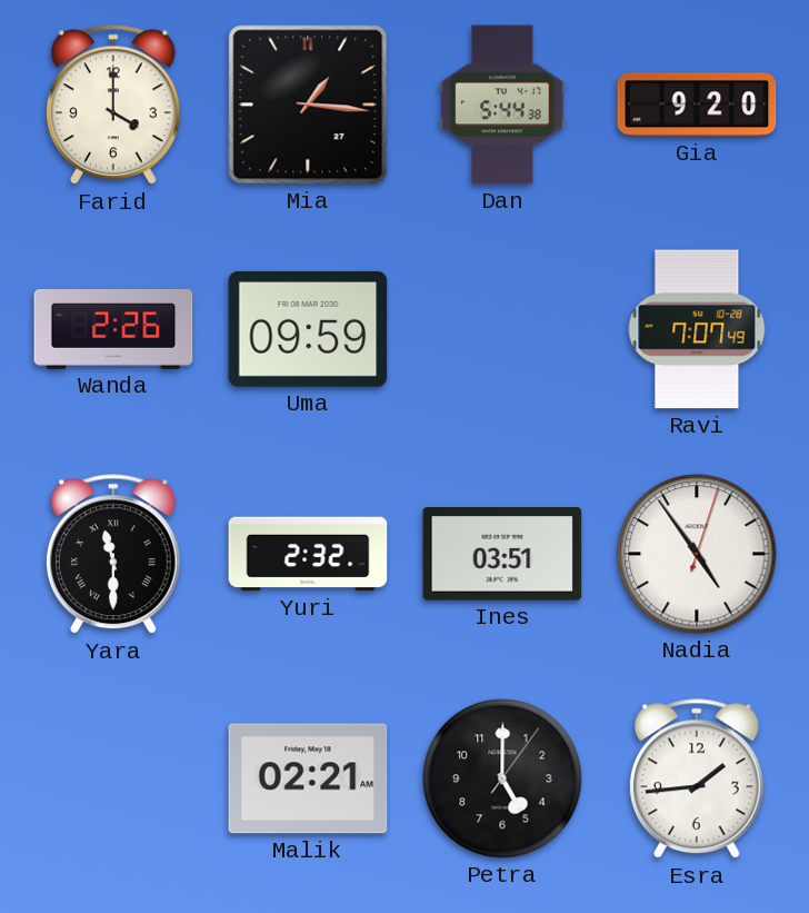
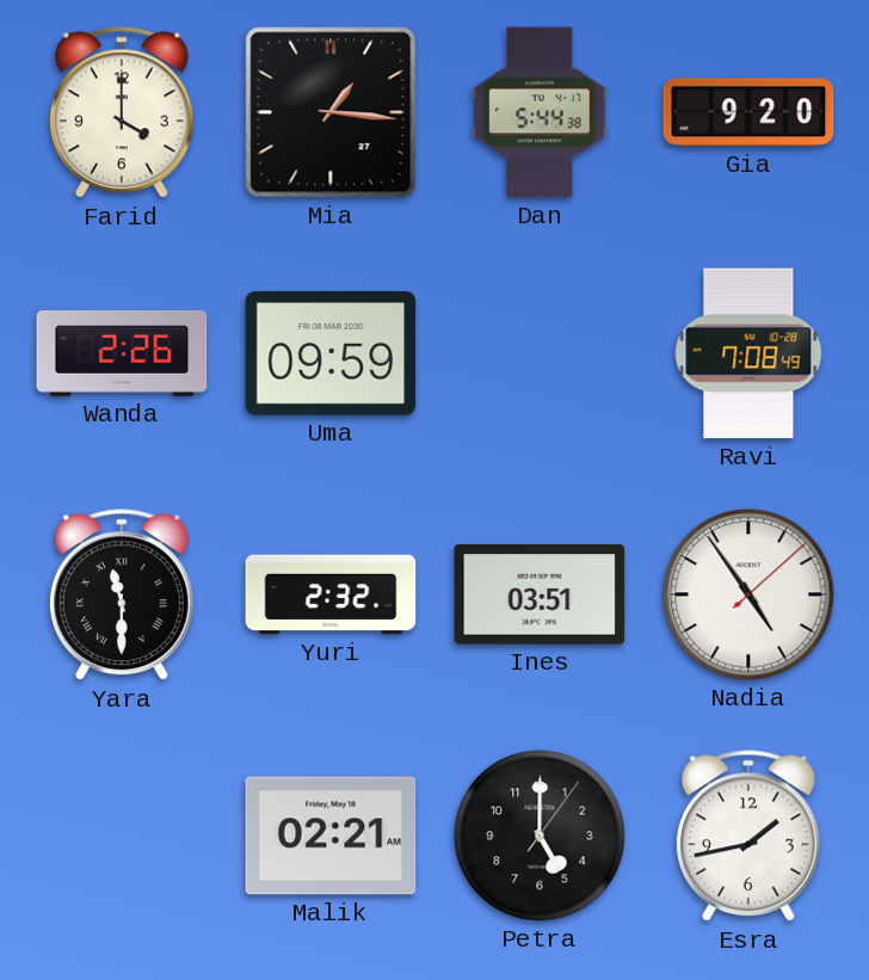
Ravi: 7:07 -> 7:08 (748, 353)
Nadia: 4:54:03 -> 4:54:08 (748, 594)
Esra: 1:44 -> 1:43 (748, 837)
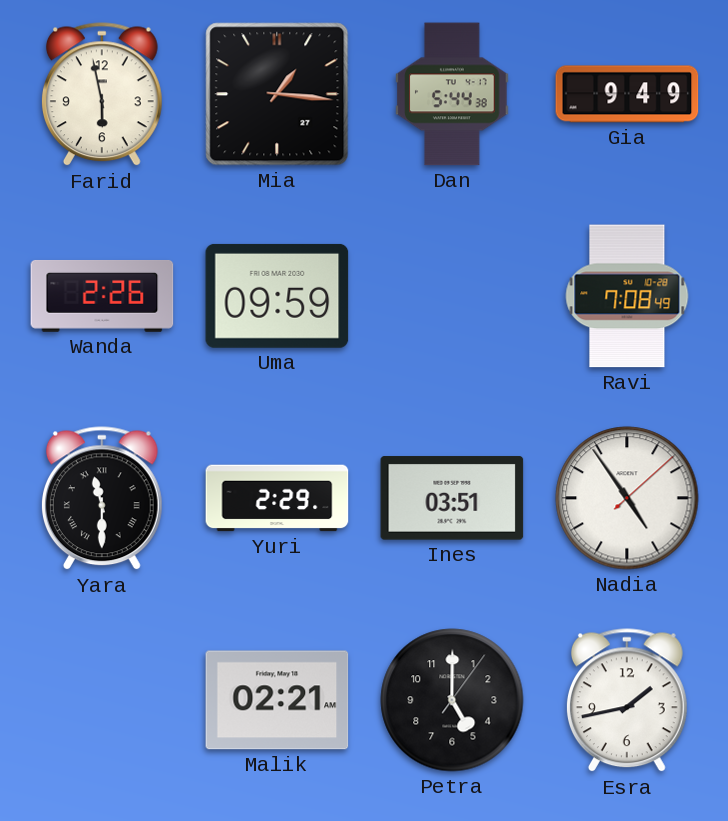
Farid: 4:00 -> 5:58 (102, 95)
Gia: 9:20 -> 9:49 (627, 94)
Yuri: 2:32 -> 2:29 (277, 498)
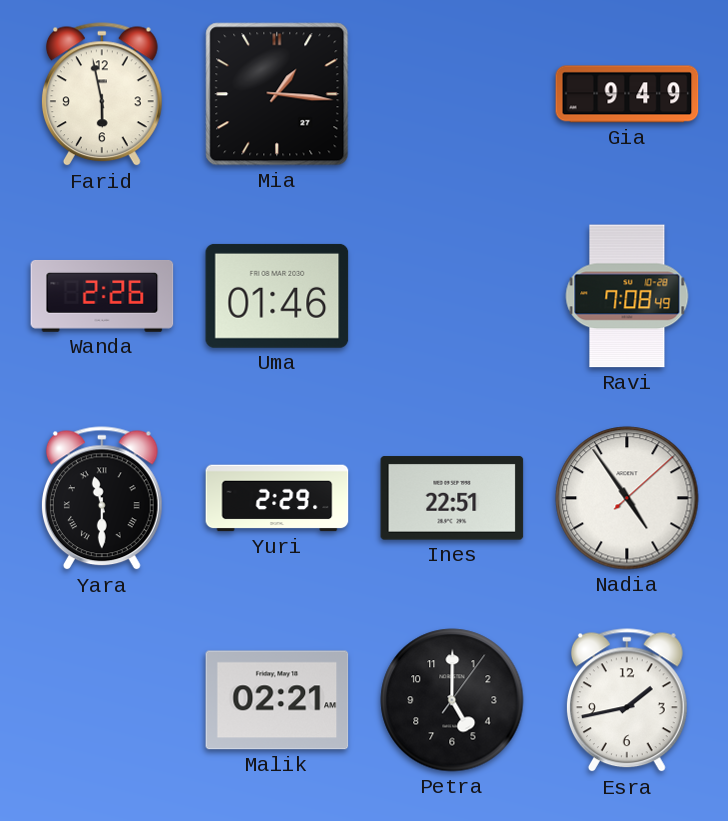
Dan: 5:44 -> none (452, 94)
Uma: 09:59 -> 01:46 (277, 296)
Ines: 03:51 -> 22:51 (452, 498)
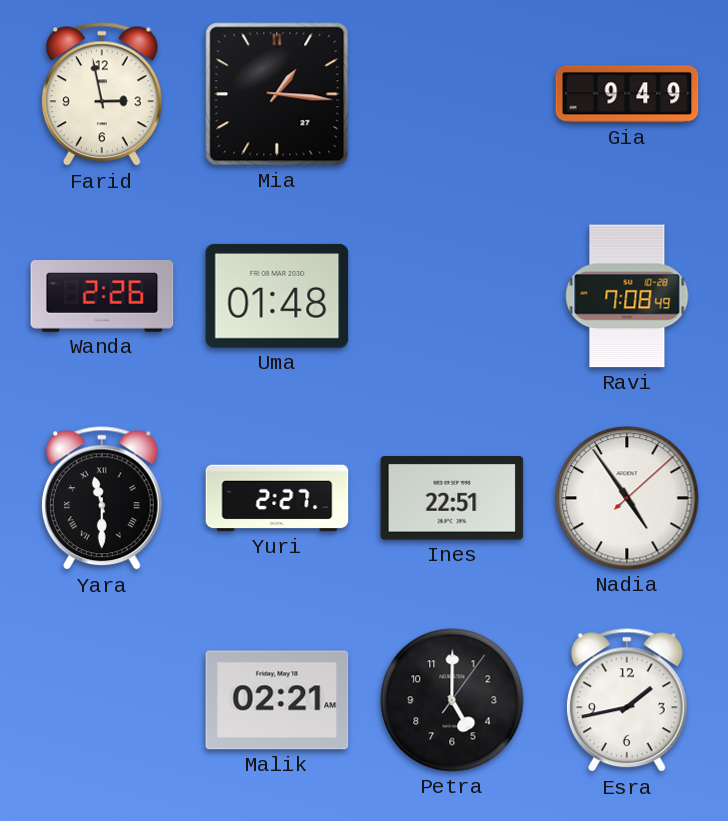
Farid: 5:58 -> 2:58 (102, 95)
Uma: 01:46 -> 01:48 (277, 296)
Yuri: 2:29 -> 2:27 (277, 498)
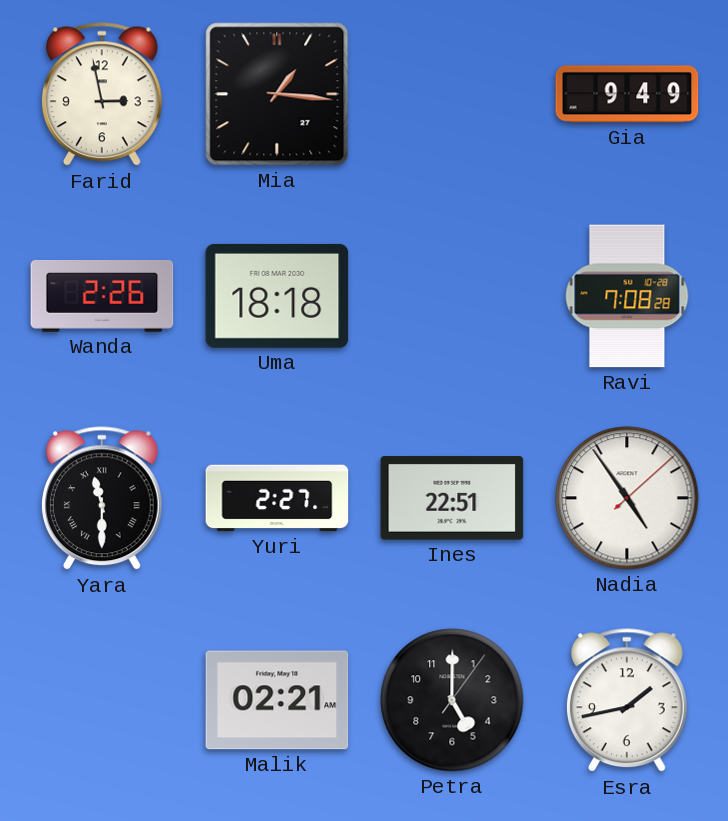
Uma: 01:48 -> 18:18 (277, 296)
Ravi: 7:08:49 -> 7:08:28 (627, 296)
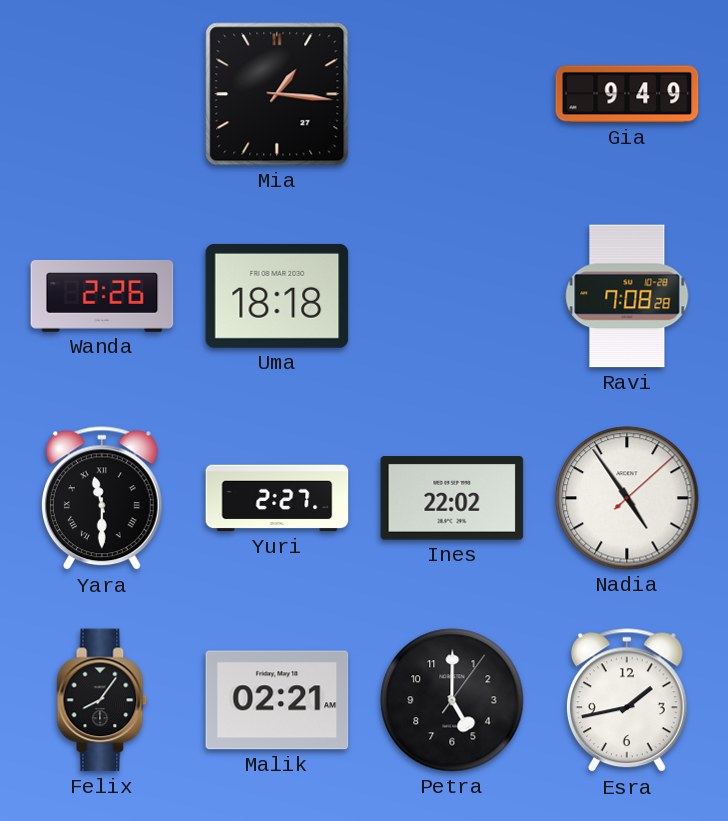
Farid: 2:58 -> none (102, 95)
Ines: 22:51 -> 22:02 (452, 498)
Felix: none -> 8:06 (102, 700)
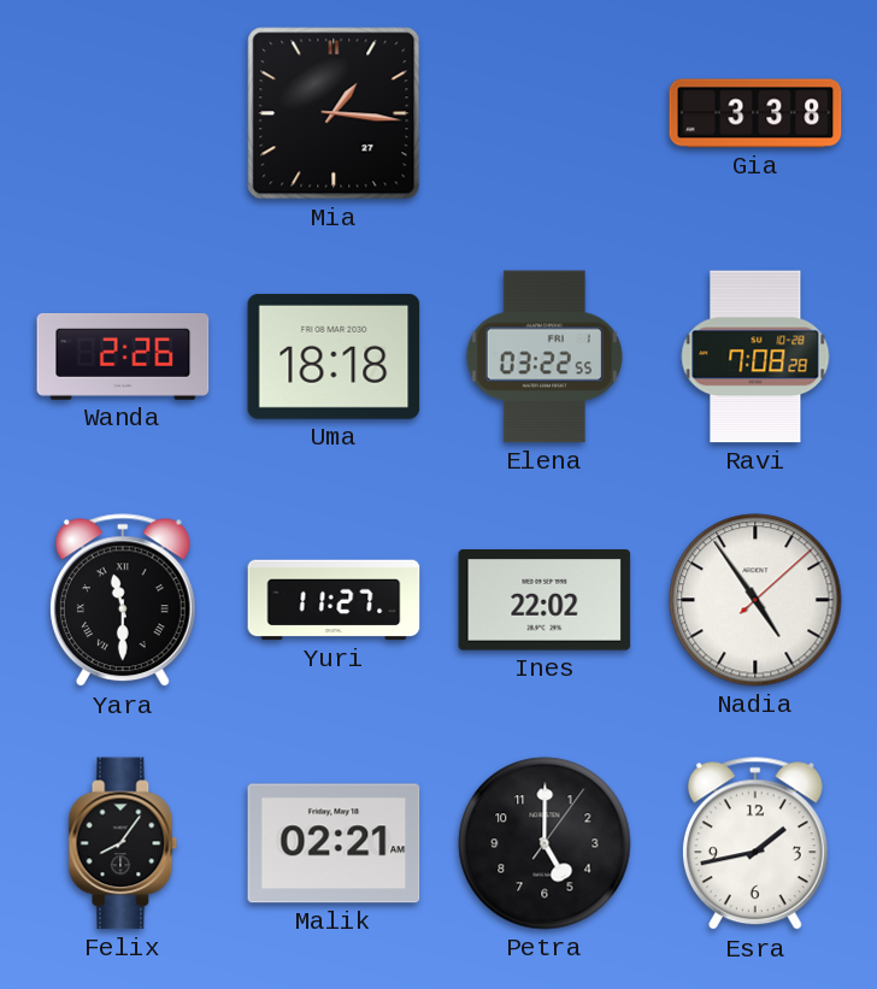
Gia: 9:49 -> 3:38 (755, 113)
Elena: none -> 03:22 (545, 357)
Yuri: 2:27 -> 11:27 (334, 600)
